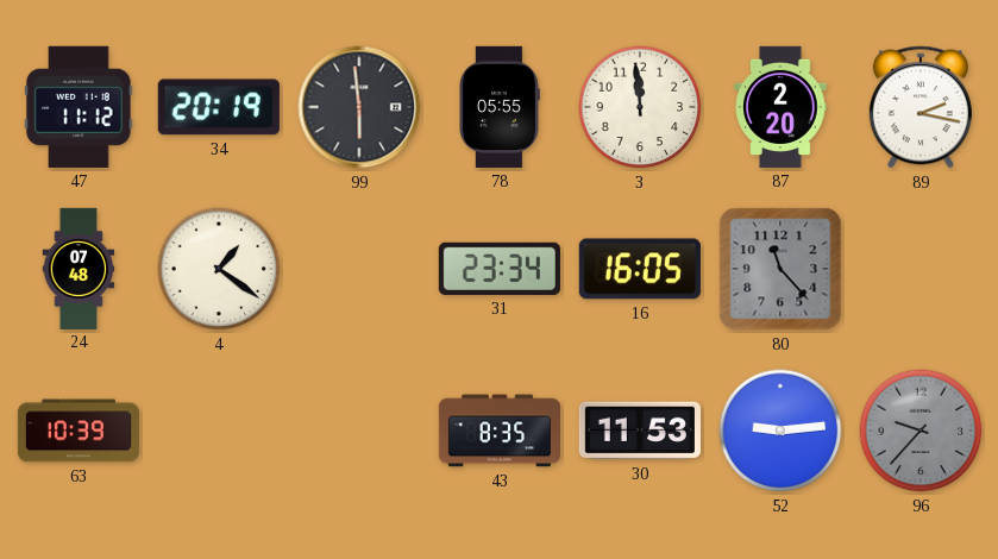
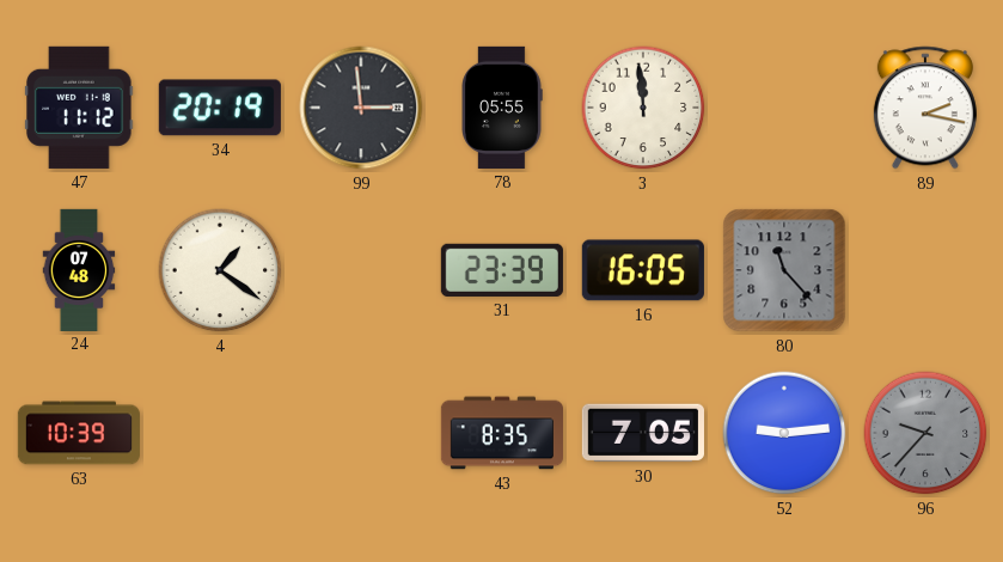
99: 5:59 -> 2:59 (361, 108)
87: 2:20 -> none (780, 107)
31: 23:34 -> 23:39 (502, 270)
30: 11:53 -> 7:05 (643, 433)
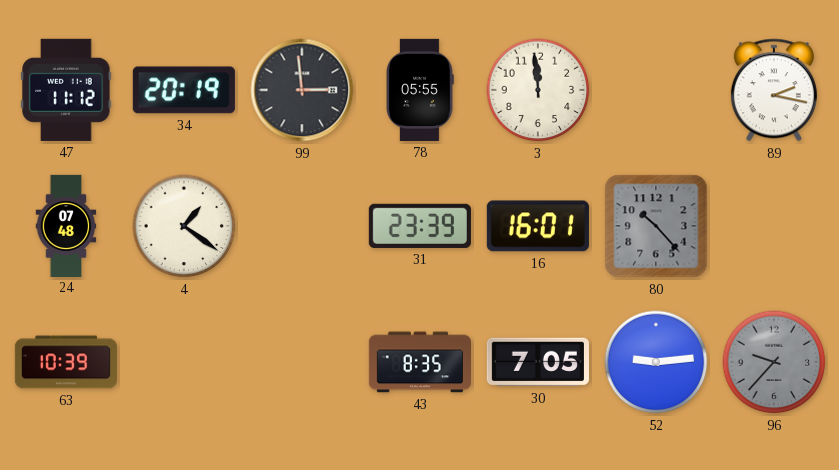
16: 16:05 -> 16:01 (538, 226)
80: 11:23 -> 10:23 (656, 226)
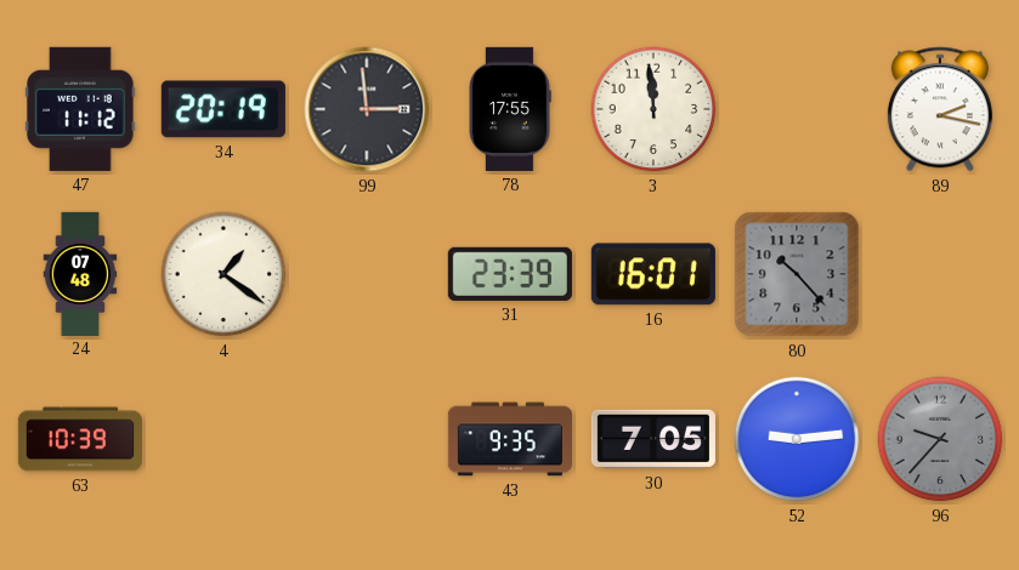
78: 05:55 -> 17:55 (510, 109)
43: 8:35 -> 9:35 (509, 439)
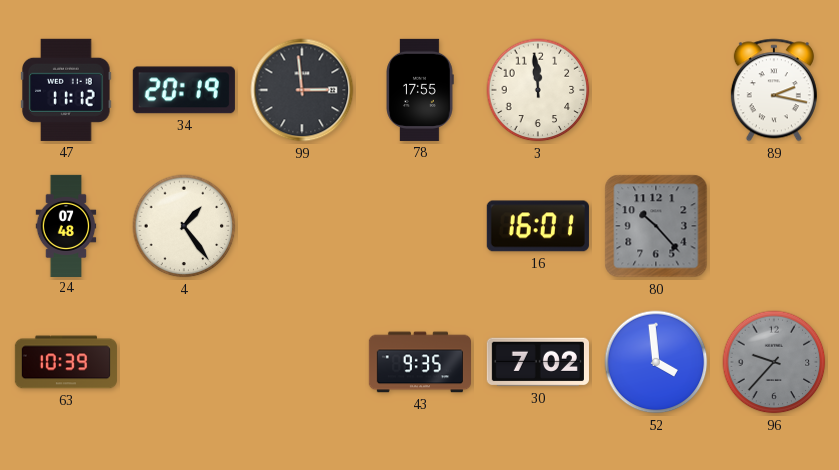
4: 1:21 -> 1:24 (184, 226)
31: 23:39 -> none (510, 274)
30: 7:05 -> 7:02 (538, 362)
52: 9:14 -> 3:59 (656, 362)
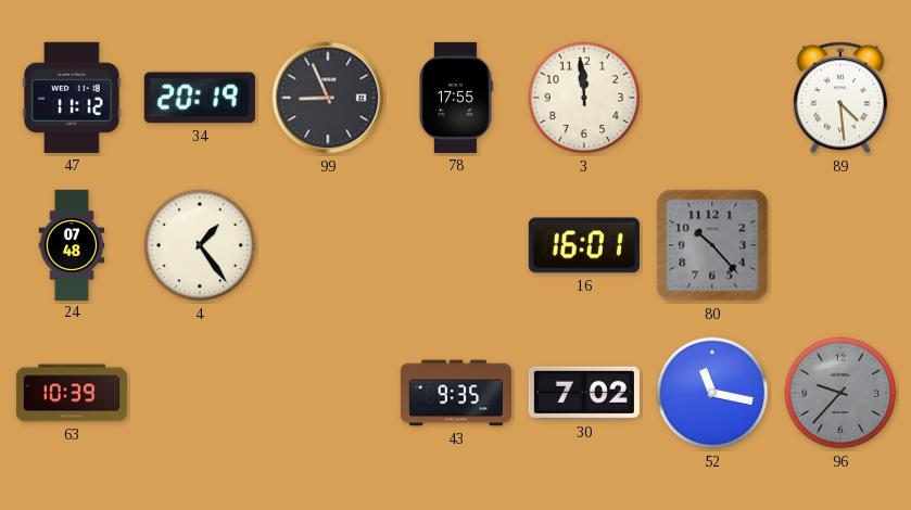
99: 2:59 -> 8:56 (328, 98)
89: 2:17 -> 4:29 (840, 98)
52: 3:59 -> 11:17 (712, 393)
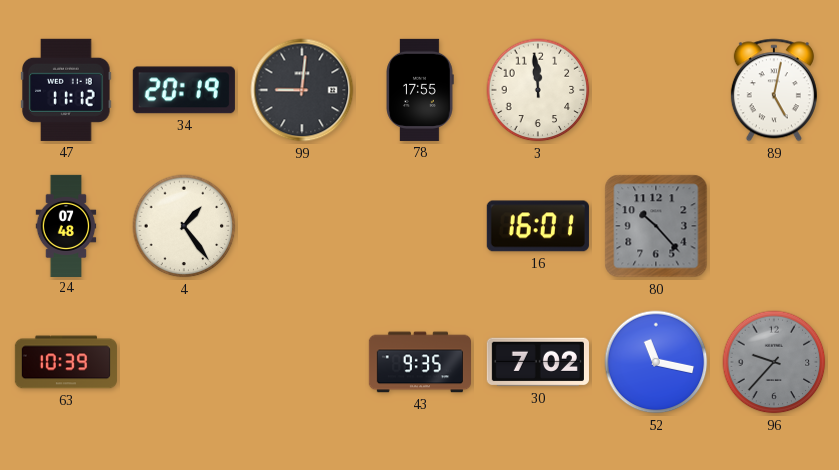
99: 8:56 -> 9:01 (302, 90)
89: 4:29 -> 5:02 (774, 90)
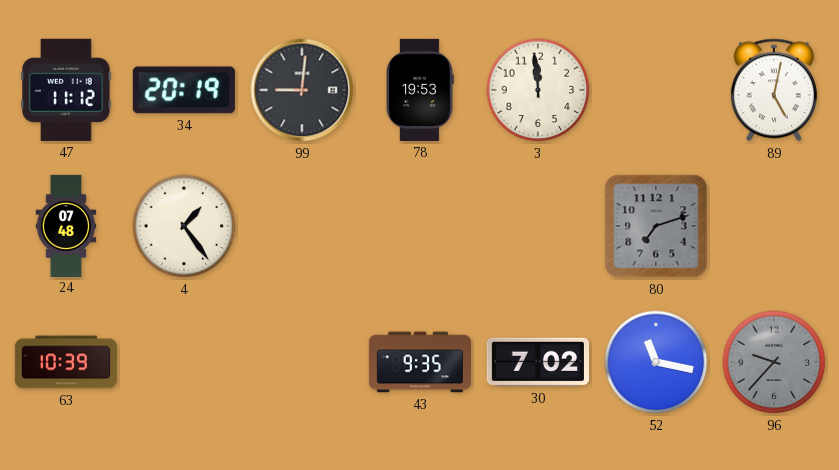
78: 17:55 -> 19:53 (420, 90)
16: 16:01 -> none (538, 226)
80: 10:23 -> 7:12 (656, 226)
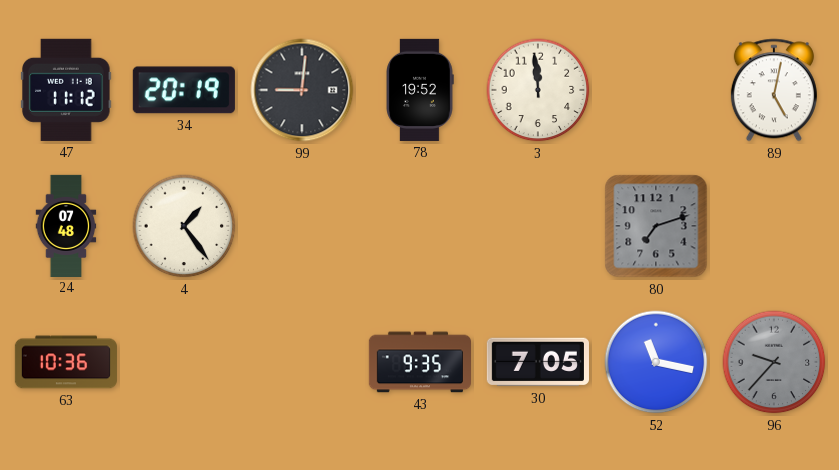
78: 19:53 -> 19:52 (420, 90)
63: 10:39 -> 10:36 (66, 362)
30: 7:02 -> 7:05 (538, 362)
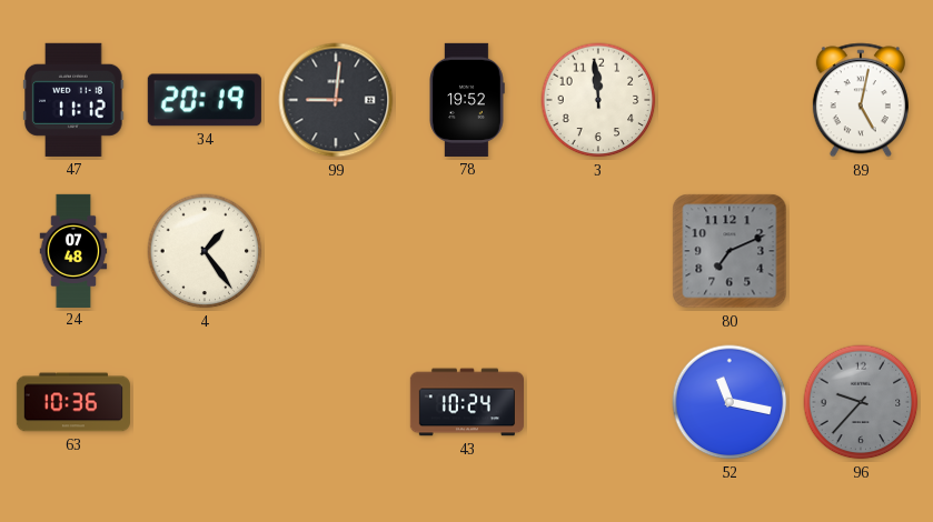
80: 7:12 -> 7:11 (729, 251)
43: 9:35 -> 10:24 (466, 402)
30: 7:05 -> none (538, 362)
